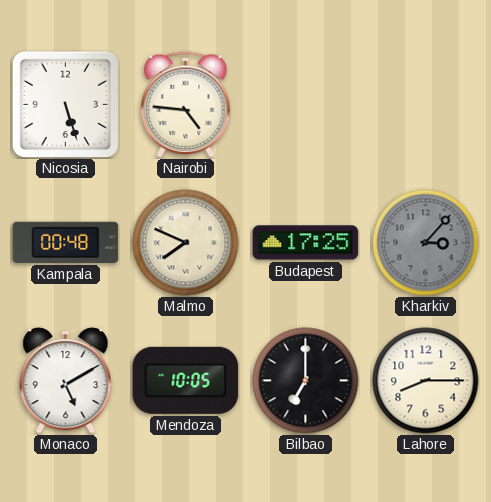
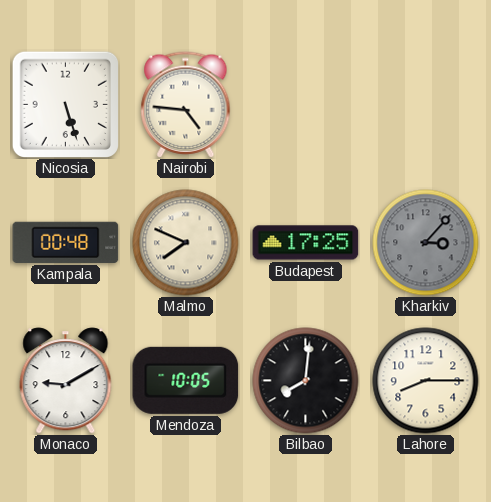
Monaco: 5:10 -> 9:10 (66, 381)
Bilbao: 7:00 -> 8:01 (306, 381)
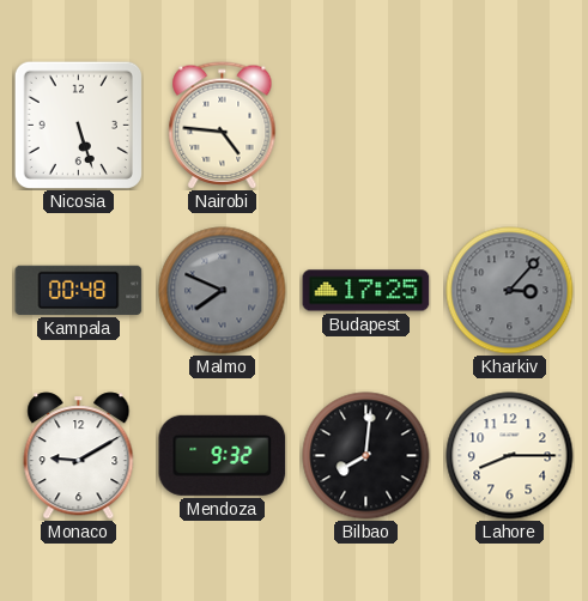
Malmo dial: cream -> grey (223, 291)
Mendoza: 10:05 -> 9:32 (223, 455)
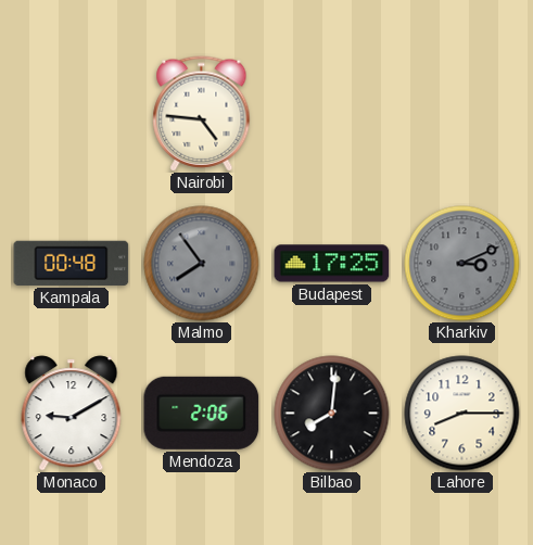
Nicosia: 5:27 -> none (78, 125)
Malmo: 7:49 -> 7:54 (202, 264)
Kharkiv: 3:07 -> 3:11 (462, 264)
Mendoza: 9:32 -> 2:06 (202, 413)
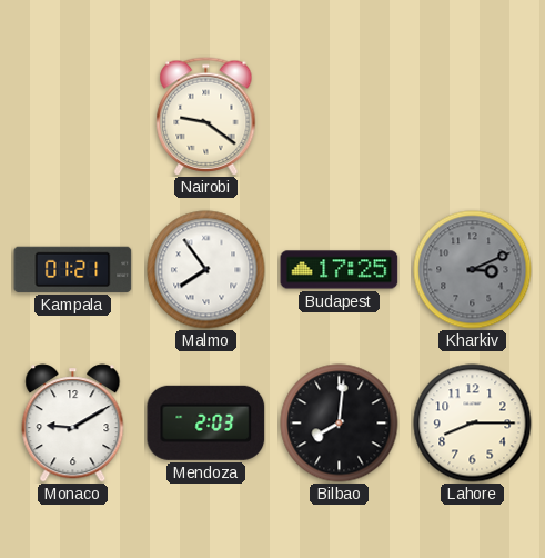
Nairobi: 4:46 -> 9:21 (206, 117)
Kampala: 00:48 -> 01:21 (73, 269)
Malmo dial: grey -> white (206, 270)
Mendoza: 2:06 -> 2:03 (206, 422)
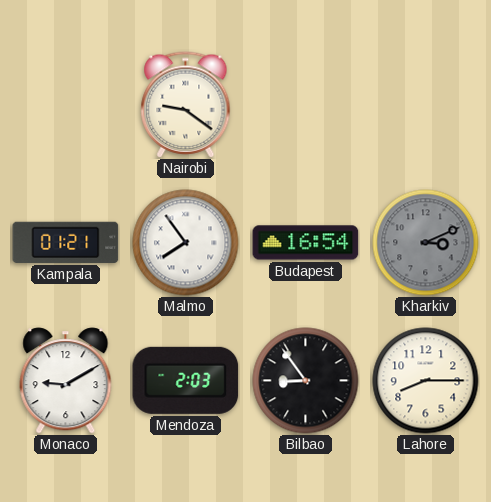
Budapest: 17:25 -> 16:54 (306, 243)
Bilbao: 8:01 -> 8:54 (306, 381)
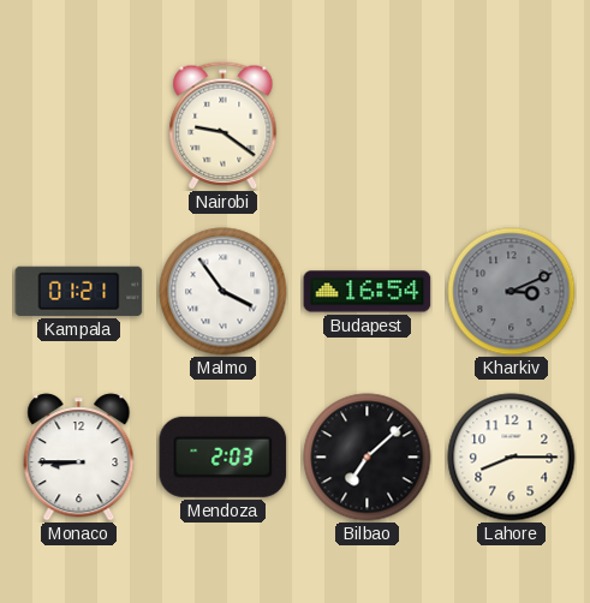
Malmo: 7:54 -> 3:54 (224, 292)
Monaco: 9:10 -> 8:45 (79, 458)
Bilbao: 8:54 -> 7:08 (368, 458)
